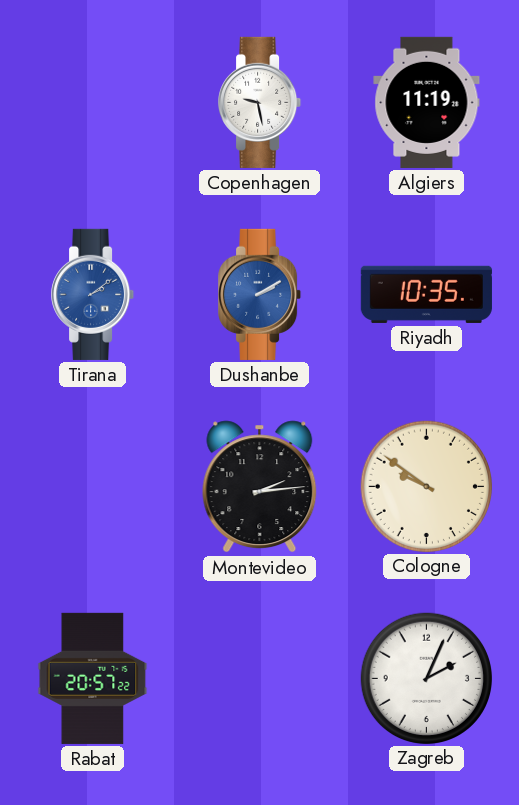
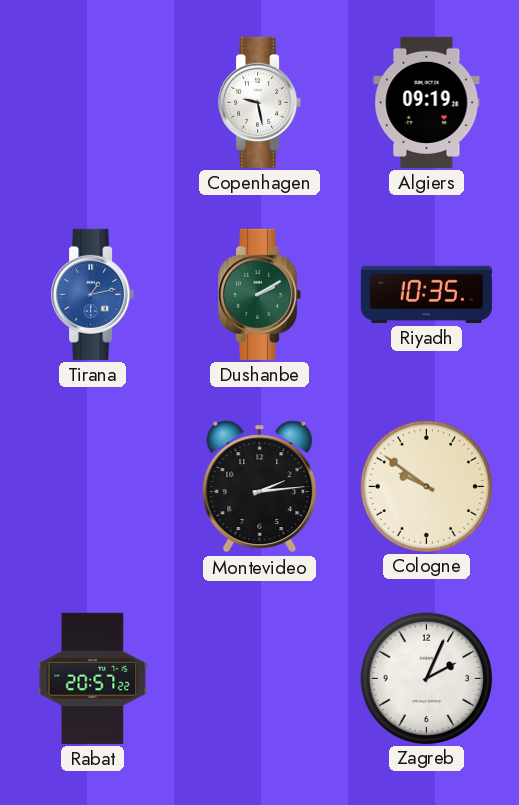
Algiers: 11:19 -> 09:19 (427, 102)
Tirana: 2:09 -> 1:13 (93, 294)
Dushanbe dial: blue -> green (260, 294)
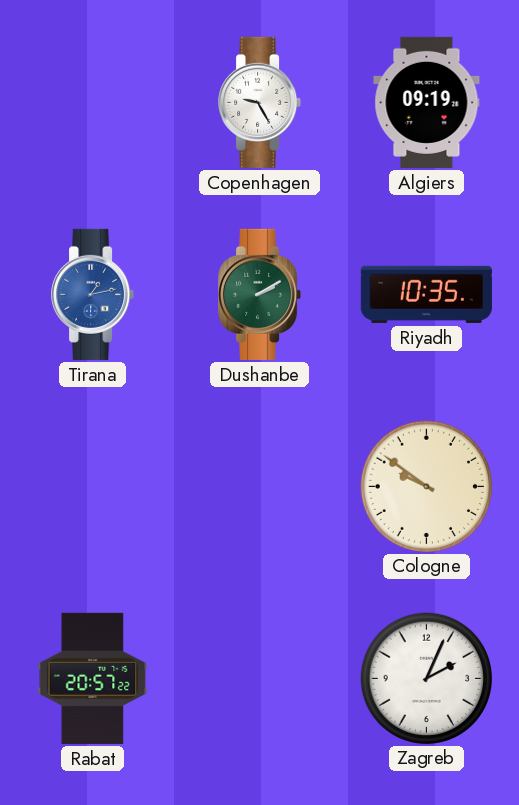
Copenhagen: 9:28 -> 9:25 (260, 102)
Montevideo: 2:14 -> none (260, 487)
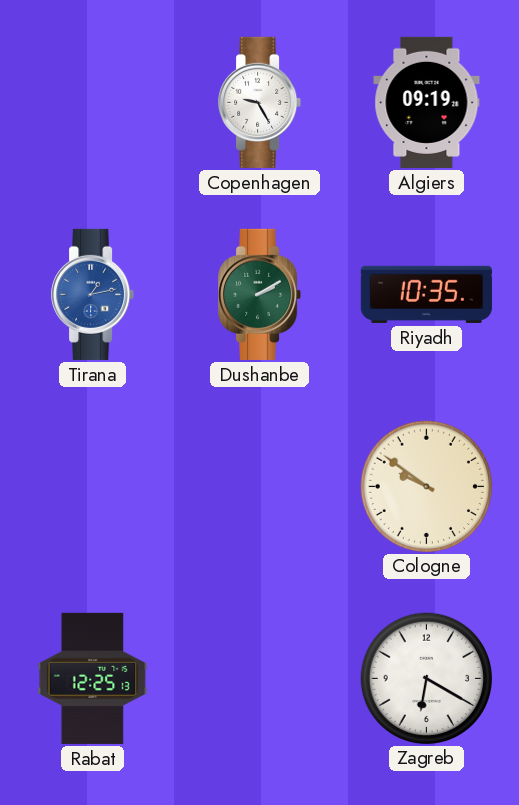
Rabat: 20:57 -> 12:25 (93, 678)
Zagreb: 2:04 -> 6:20 (426, 678)
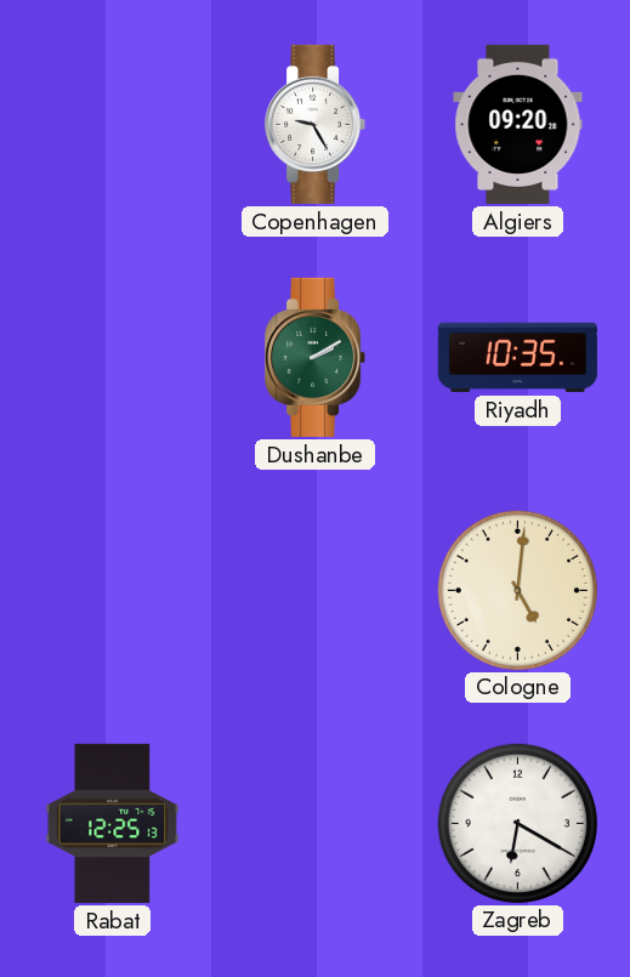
Algiers: 09:19 -> 09:20 (518, 124)
Tirana: 1:13 -> none (93, 294)
Cologne: 9:51 -> 5:01 (517, 590)
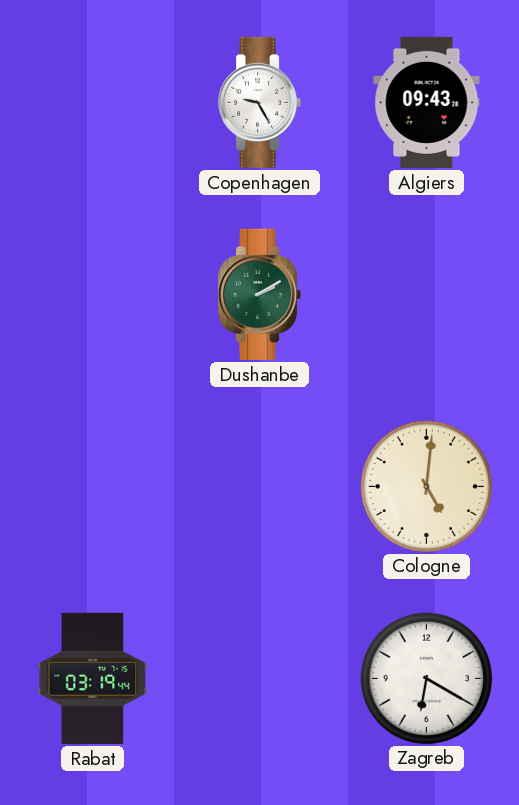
Algiers: 09:20 -> 09:43 (427, 102)
Riyadh: 10:35 -> none (517, 357)
Rabat: 12:25 -> 03:19 (93, 678)
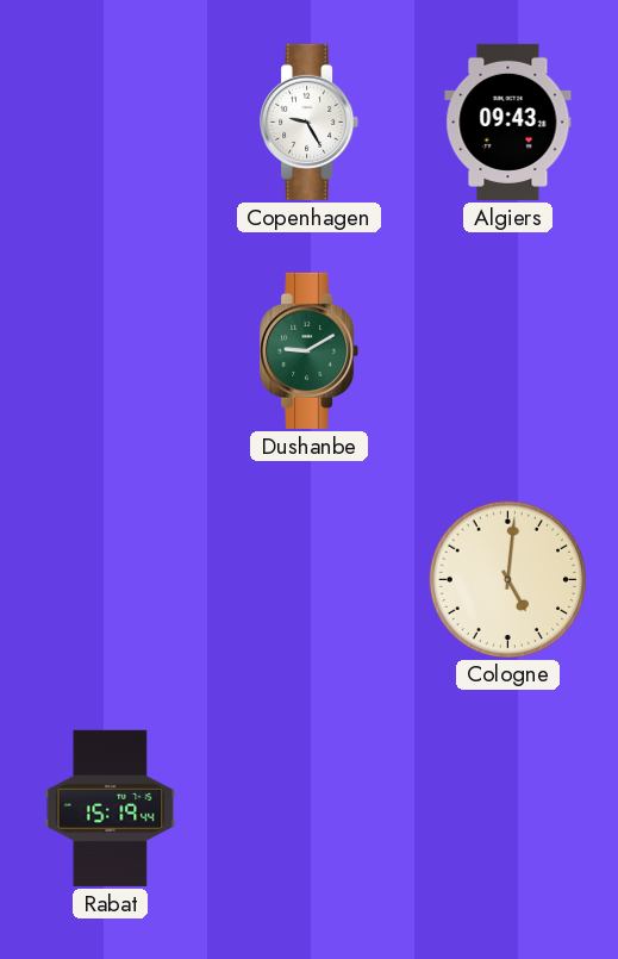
Dushanbe: 2:10 -> 9:10 (310, 350)
Rabat: 03:19 -> 15:19 (111, 808)
Zagreb: 6:20 -> none (426, 678)
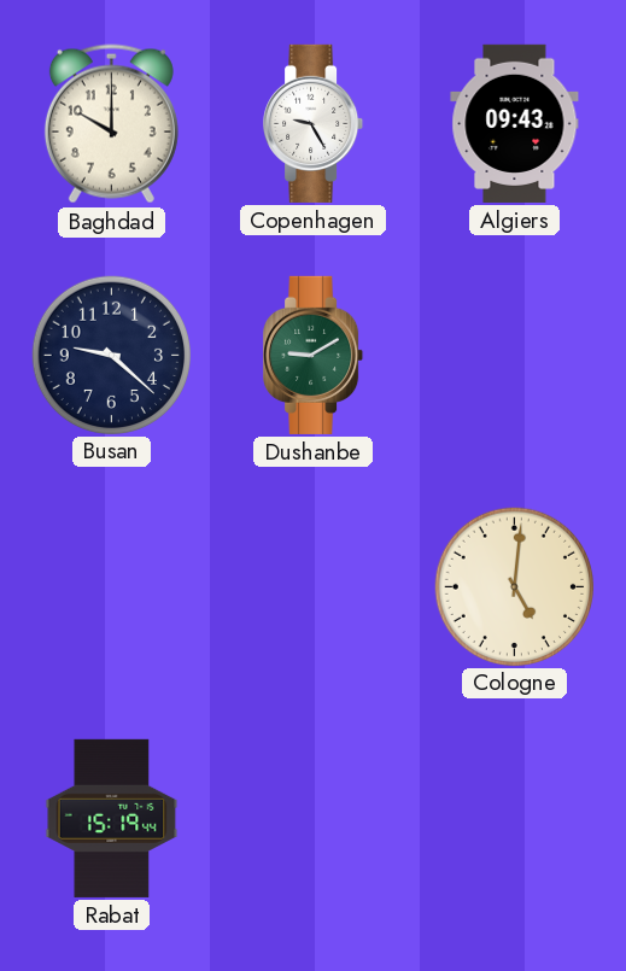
Baghdad: none -> 10:00 (111, 124)
Busan: none -> 9:22 (111, 355)
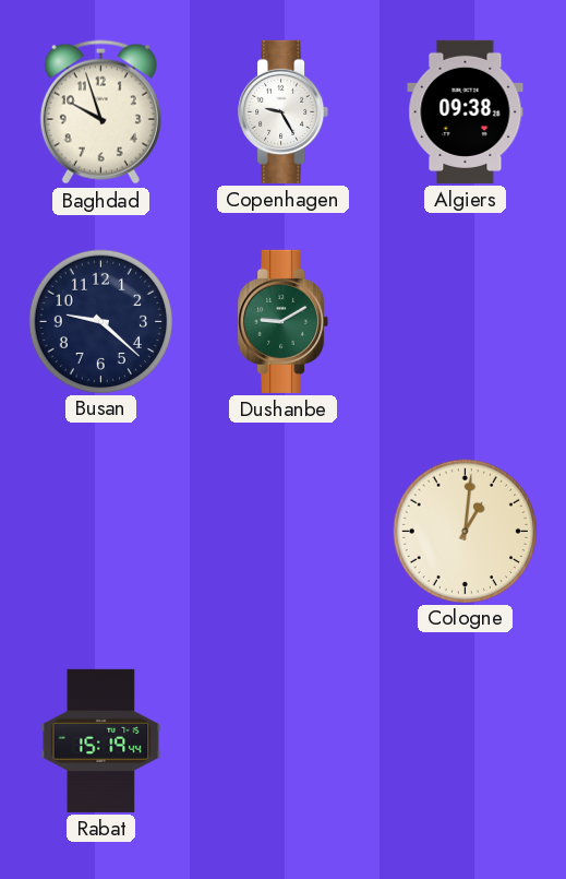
Baghdad: 10:00 -> 9:57 (100, 112)
Algiers: 09:43 -> 09:38 (466, 111)
Cologne: 5:01 -> 1:01 (465, 531)
